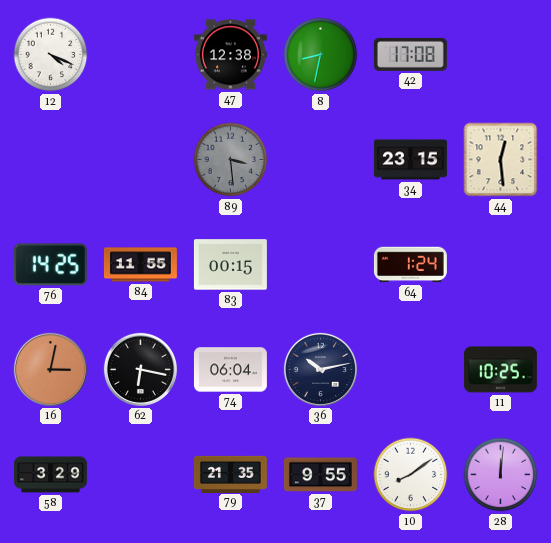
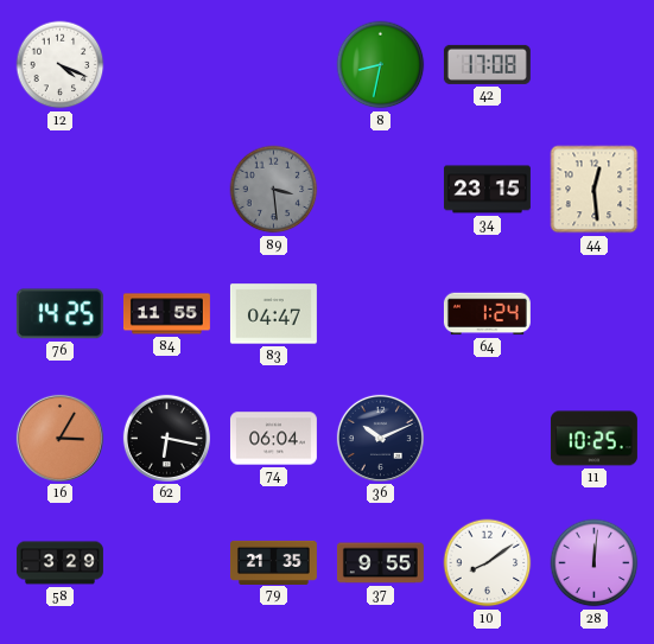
47: 12:38 -> none (230, 55)
83: 00:15 -> 04:47 (273, 314)
16: 3:02 -> 3:05 (59, 438)
36: 10:13 -> 10:11 (380, 438)
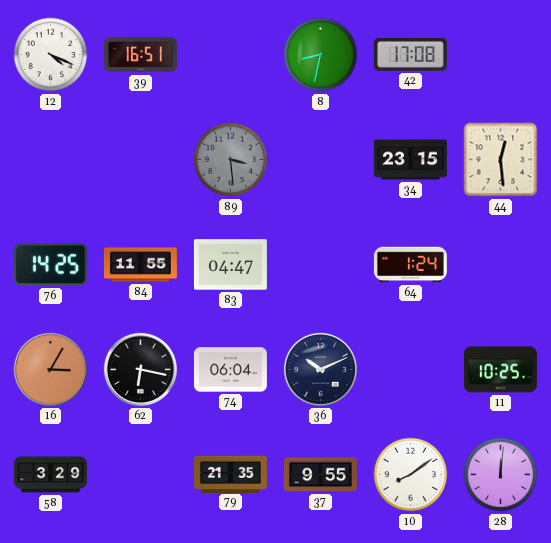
39: none -> 16:51 (140, 55)
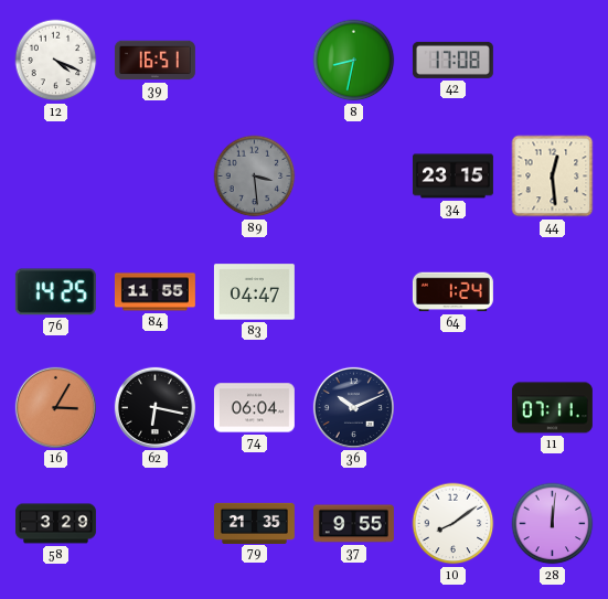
11: 10:25 -> 07:11 (552, 408)
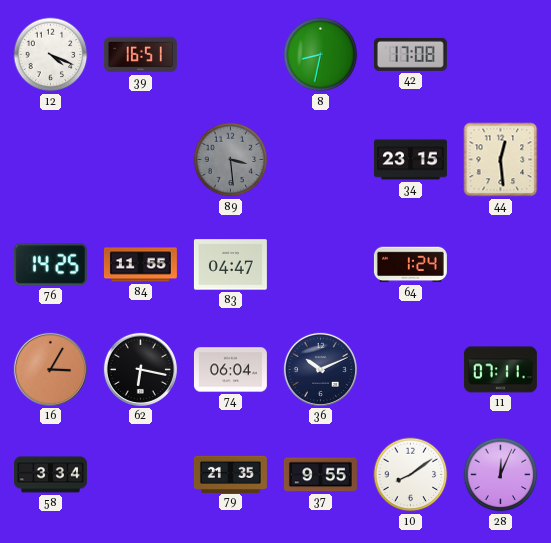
58: 3:29 -> 3:34 (50, 475)
28: 12:01 -> 12:04 (501, 475)
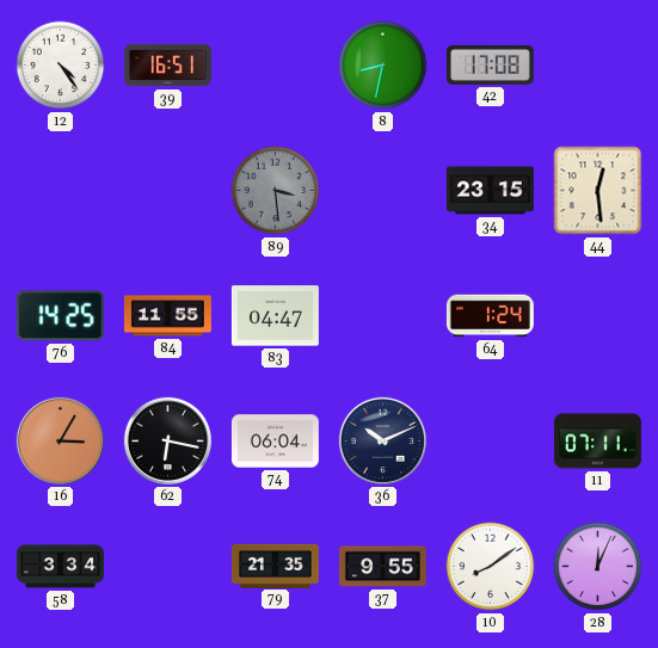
12: 4:19 -> 4:24 (61, 66)
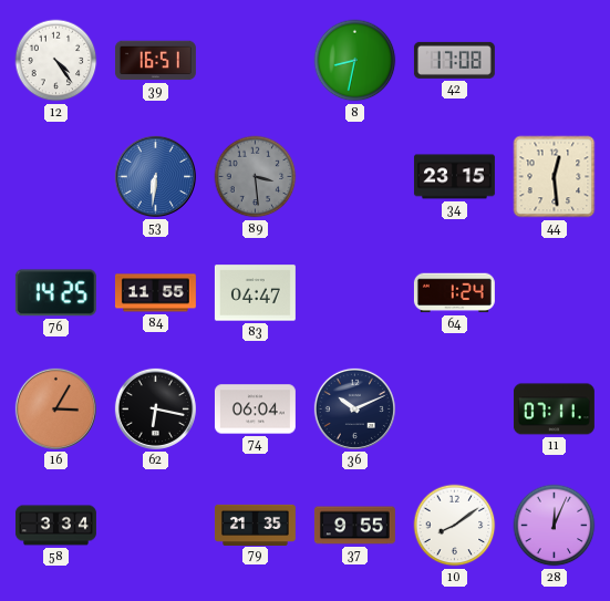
53: none -> 6:31 (155, 176)
